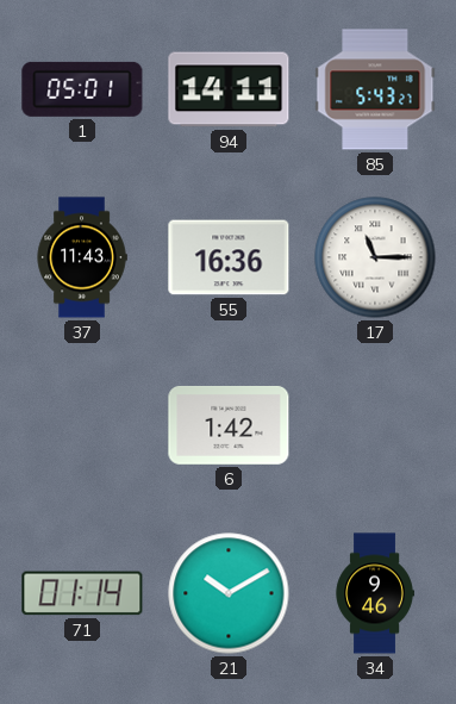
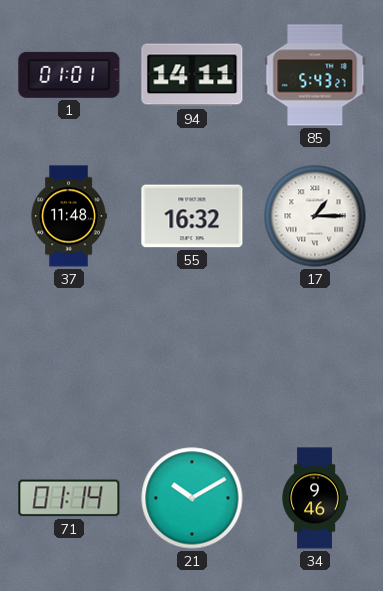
1: 05:01 -> 01:01 (69, 75)
37: 11:43 -> 11:48 (69, 216)
55: 16:36 -> 16:32 (192, 216)
17: 11:15 -> 1:15 (315, 216)
6: 1:42 -> none (229, 425)
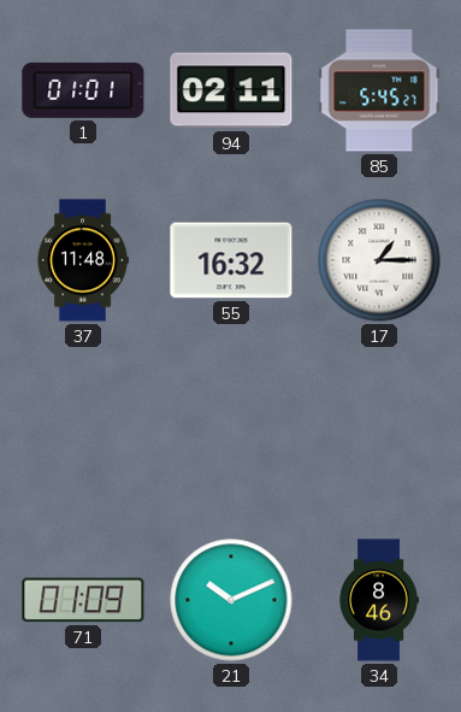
94: 14:11 -> 02:11 (231, 90)
85: 5:43 -> 5:45 (379, 90)
71: 01:14 -> 01:09 (83, 600)
21: 10:10 -> 10:11 (231, 600)
34: 9:46 -> 8:46 (379, 600)
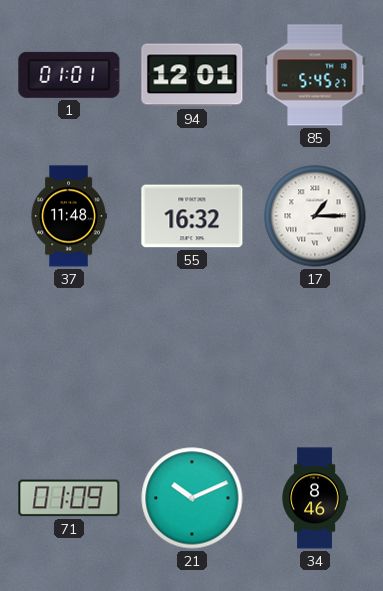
94: 02:11 -> 12:01 (192, 75)
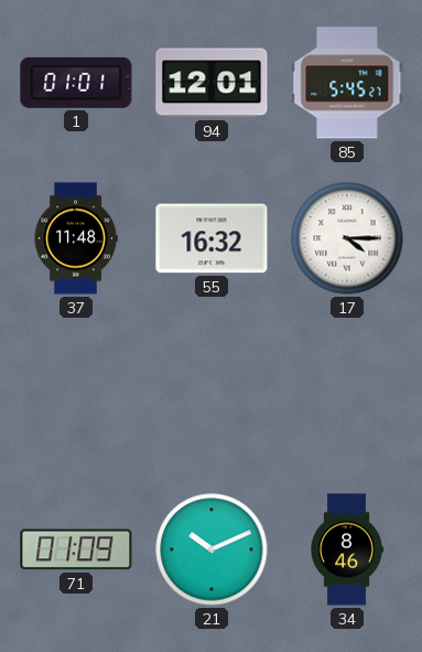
17: 1:15 -> 4:15 (347, 238)
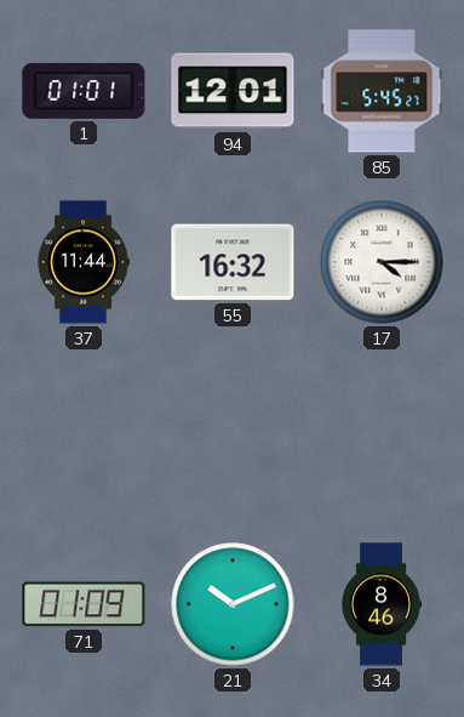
37: 11:48 -> 11:44 (84, 262)
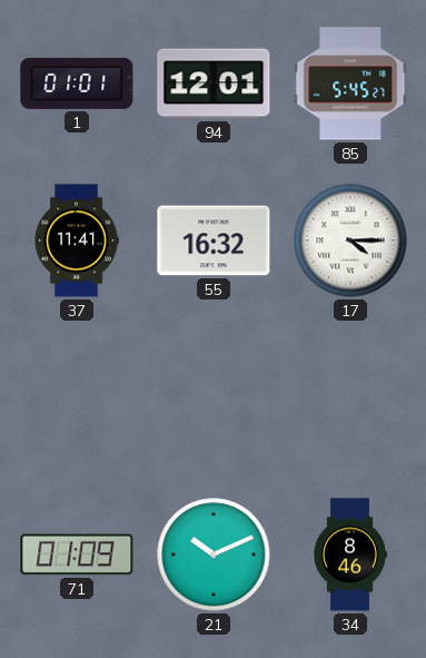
37: 11:44 -> 11:41 (77, 240)
